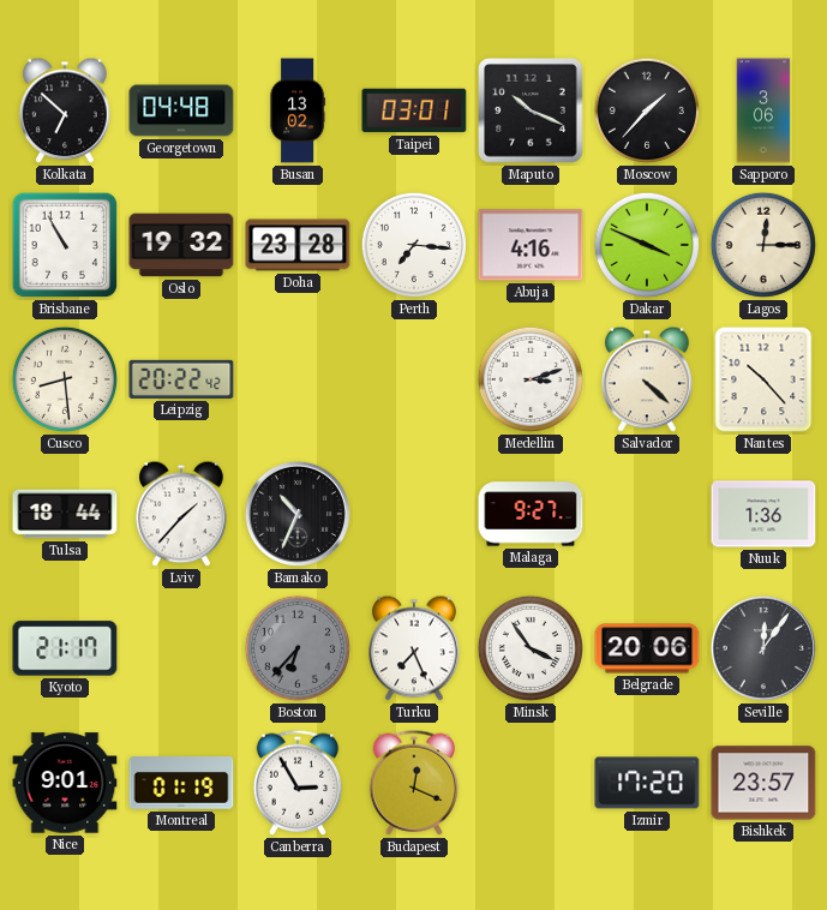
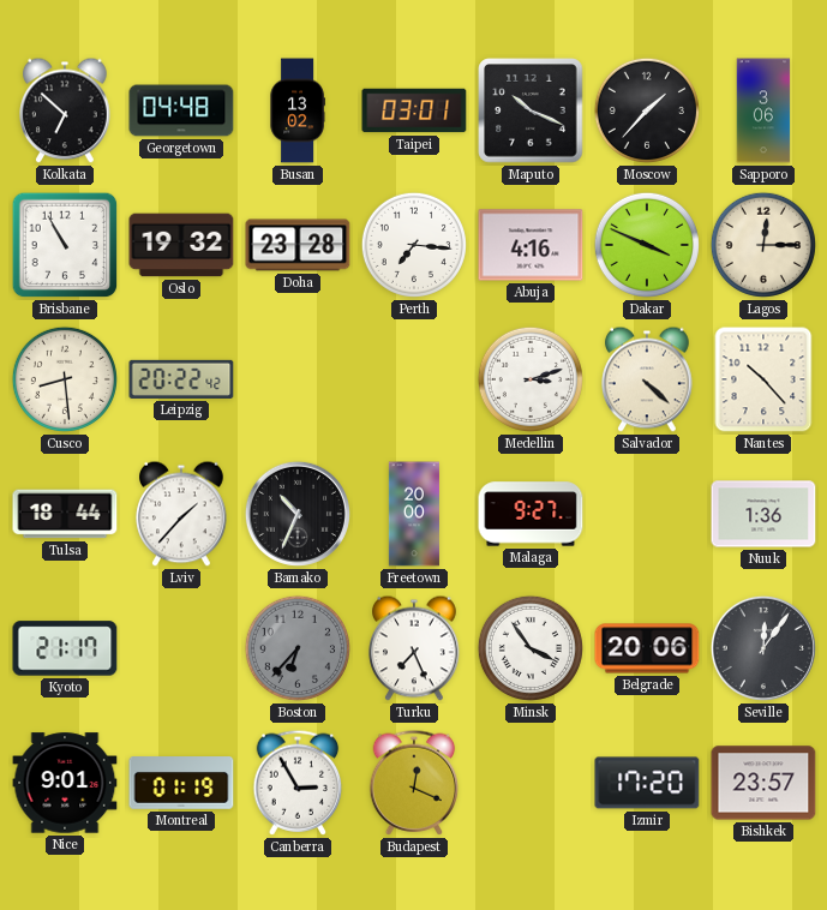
Freetown: none -> 20:00 (413, 514)
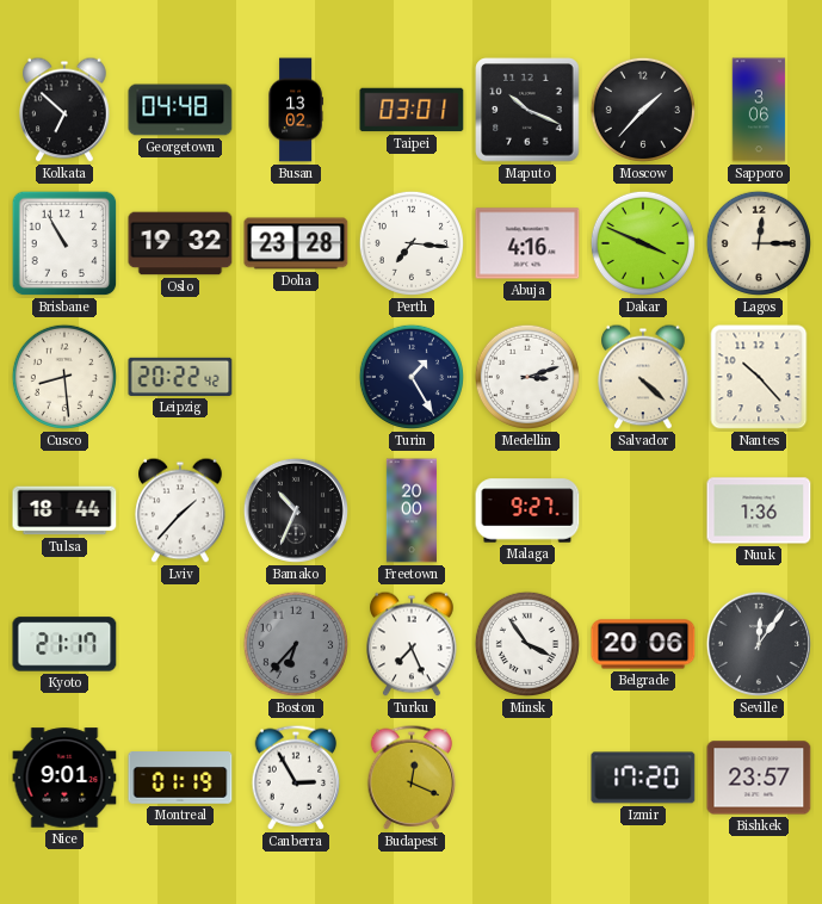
Turin: none -> 1:25 (412, 377)
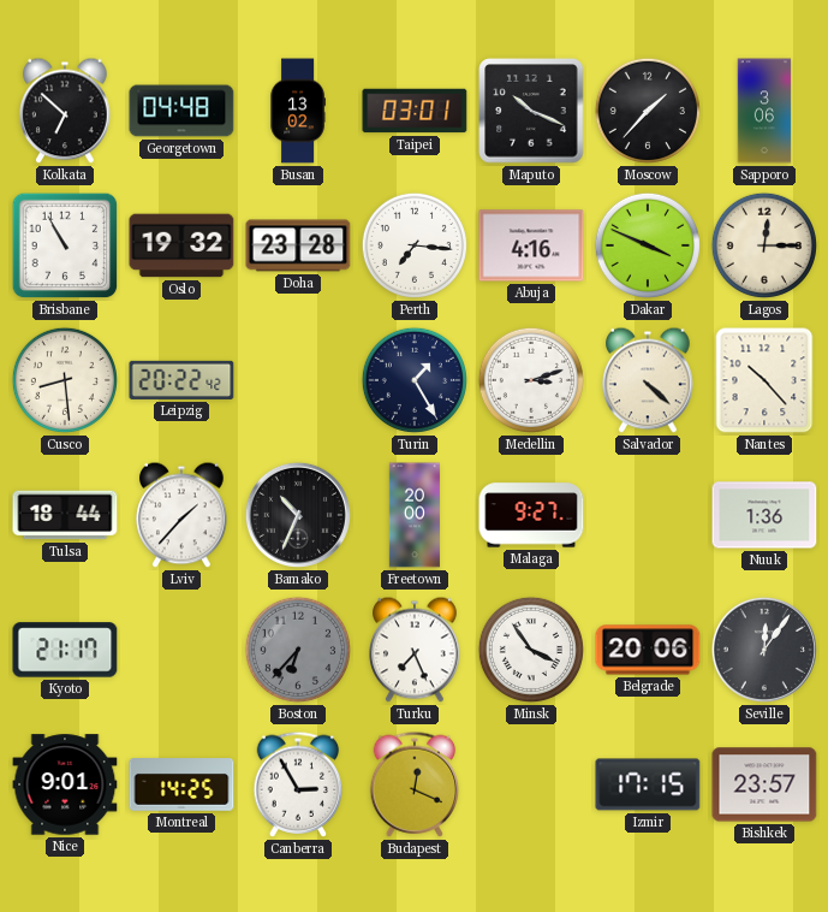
Montreal: 01:19 -> 14:25 (181, 784)
Izmir: 17:20 -> 17:15 (648, 784)
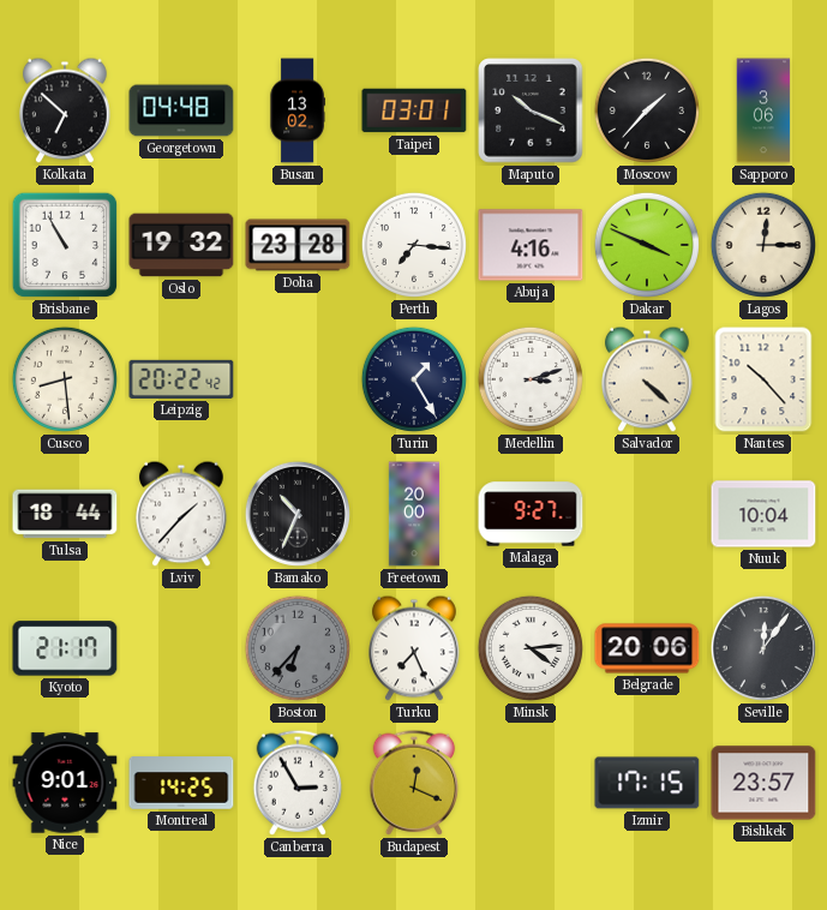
Nuuk: 1:36 -> 10:04 (763, 514)
Minsk: 3:54 -> 4:14 (531, 648)
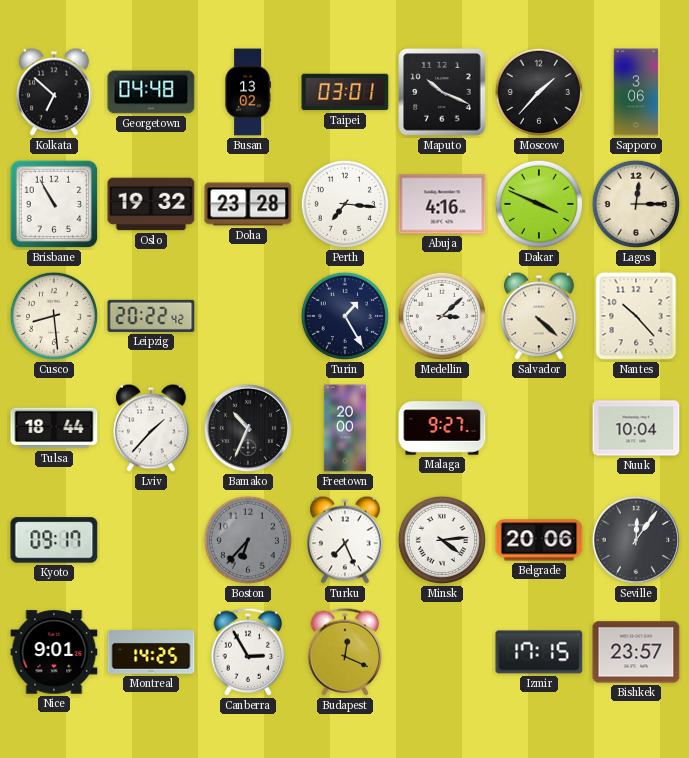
Medellin: 3:12 -> 3:08 (442, 316)
Kyoto: 21:17 -> 09:17 (54, 540)
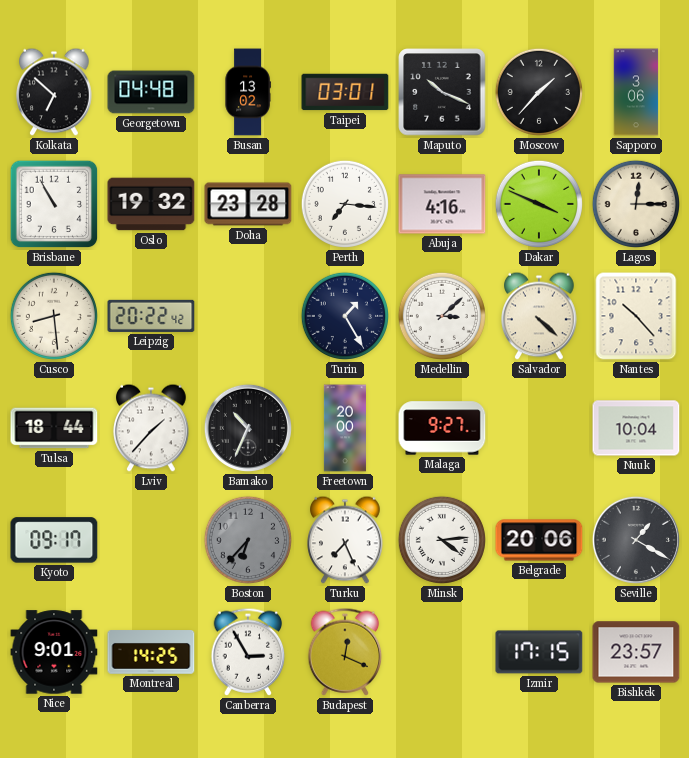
Seville: 12:06 -> 1:20 (636, 540)
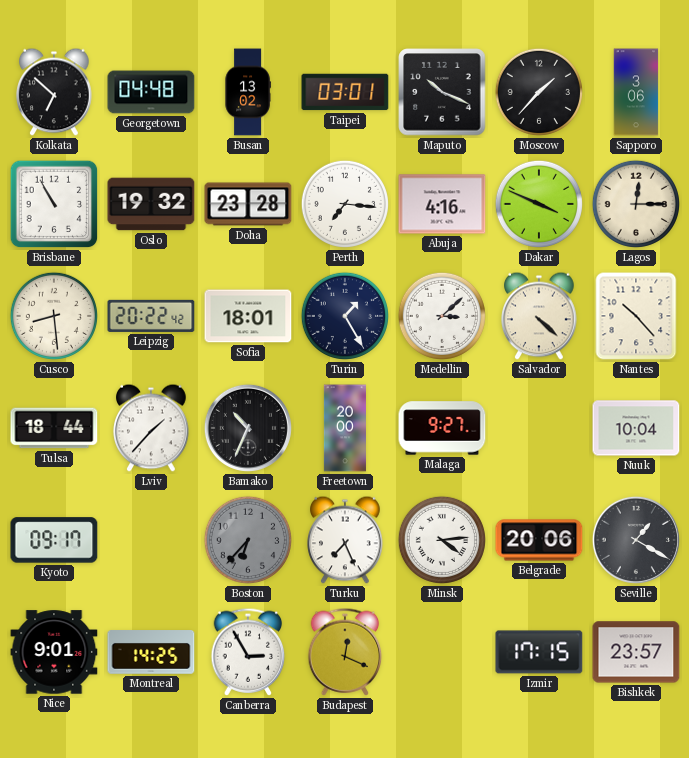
Sofia: none -> 18:01 (248, 316)
